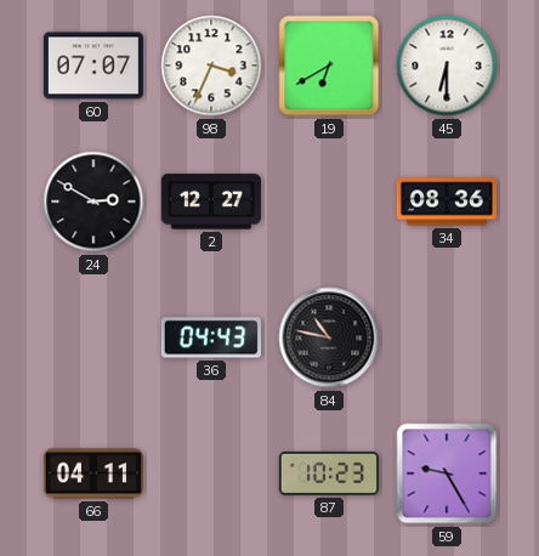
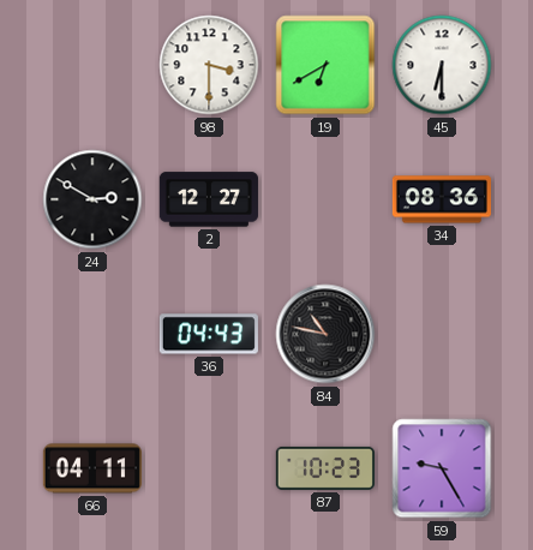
60: 07:07 -> none (93, 66)
98: 3:34 -> 3:30 (209, 65)
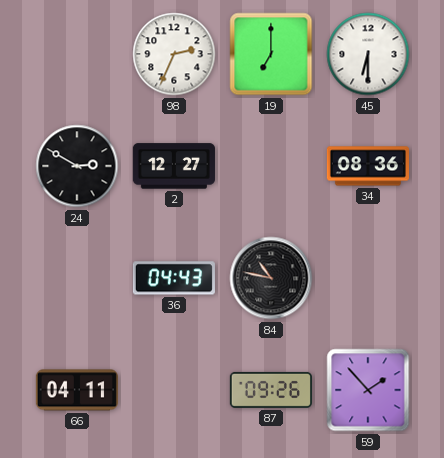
98: 3:30 -> 2:34 (174, 54)
19: 6:40 -> 7:00 (271, 54)
87: 10:23 -> 09:26 (271, 390)
59: 9:25 -> 1:53 (368, 390)
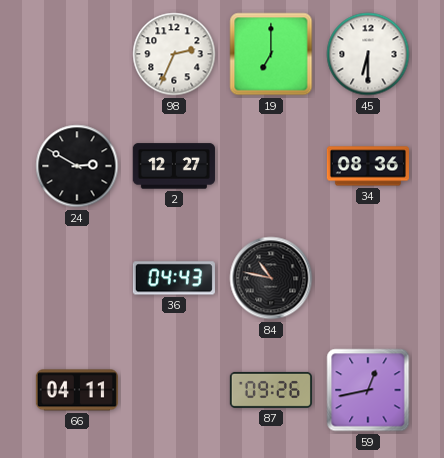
59: 1:53 -> 12:43 (368, 390)
